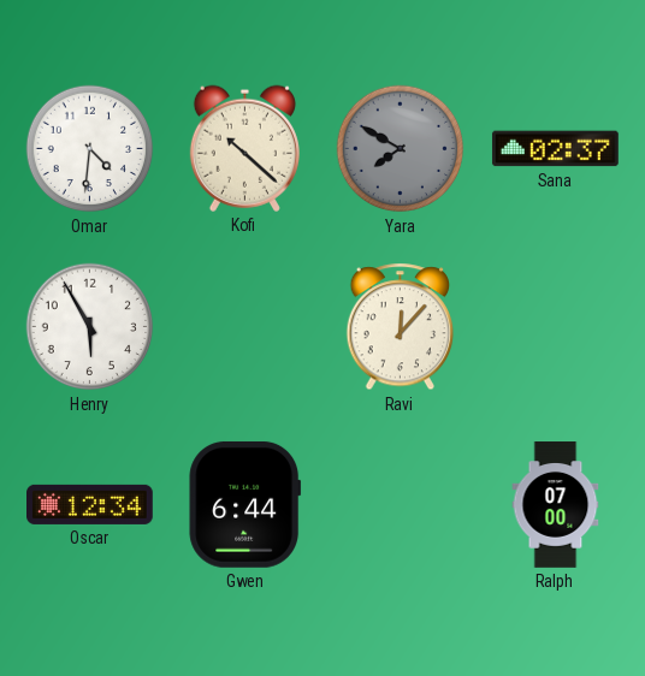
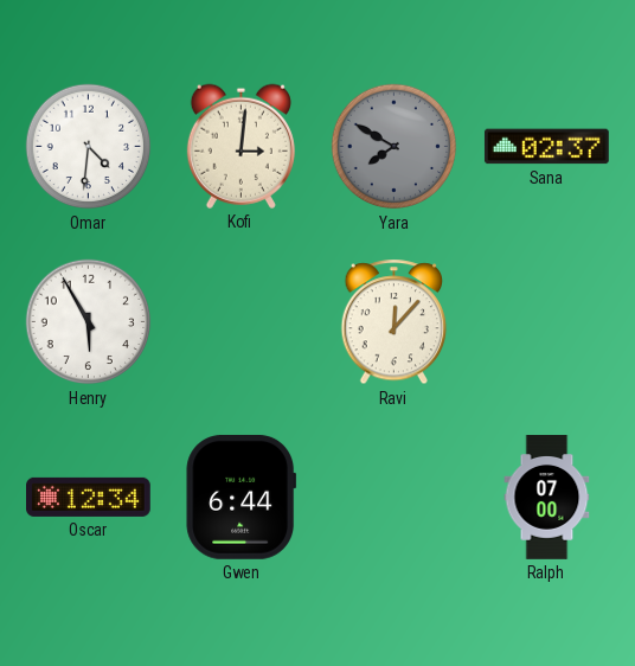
Kofi: 10:22 -> 3:01 (240, 146)
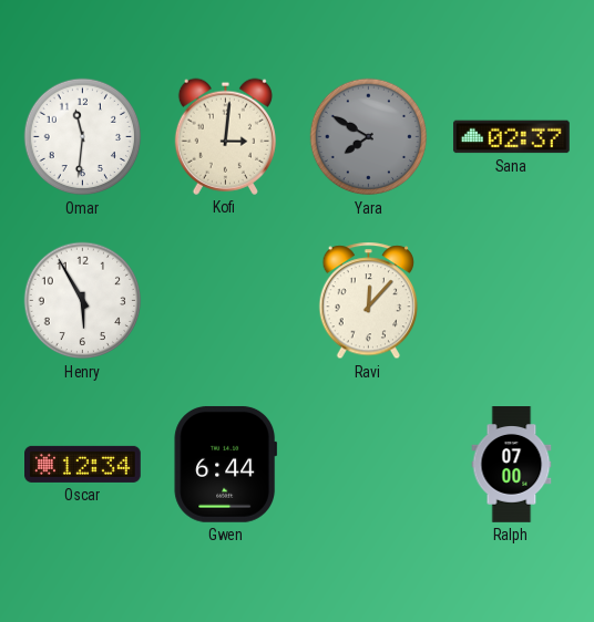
Omar: 4:31 -> 11:31 (83, 137)
